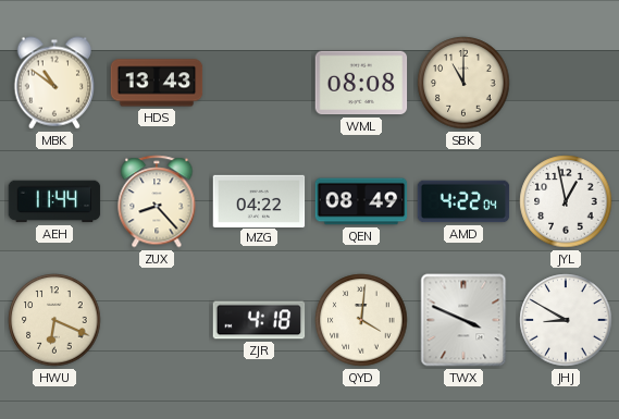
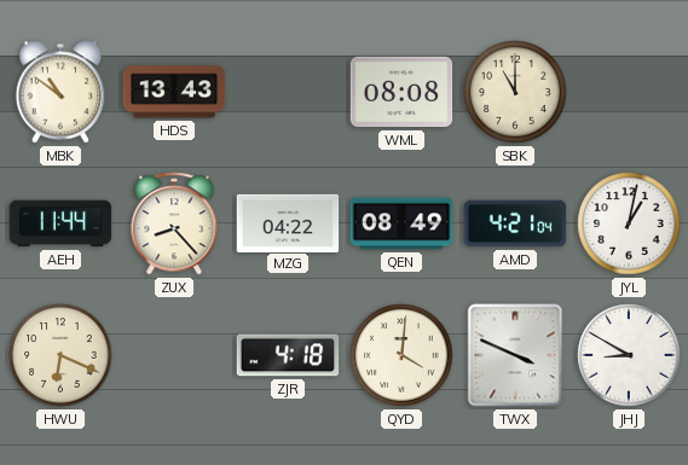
AMD: 4:22 -> 4:21 (515, 223)
JYL: 12:58 -> 1:02 (629, 223)
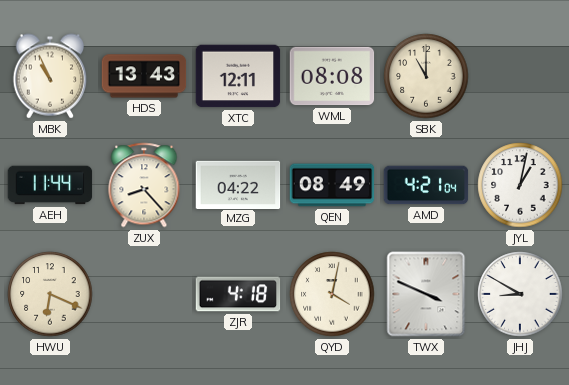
MBK: 10:51 -> 10:56 (50, 76)
XTC: none -> 12:11 (238, 76)
QYD: 4:01 -> 4:02 (332, 294)
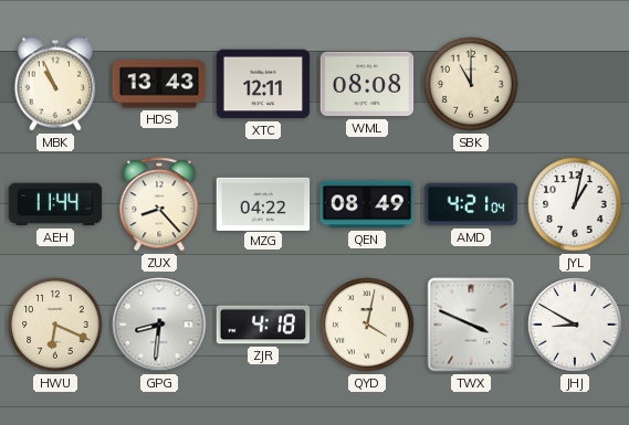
GPG: none -> 8:31 (159, 325)
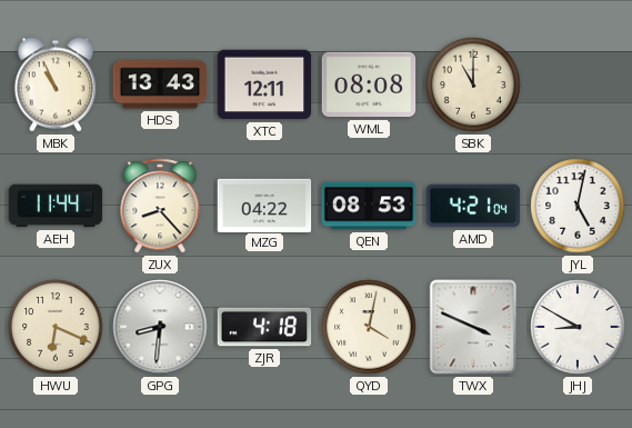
QEN: 08:49 -> 08:53 (369, 206)
JYL: 1:02 -> 5:02 (578, 206)
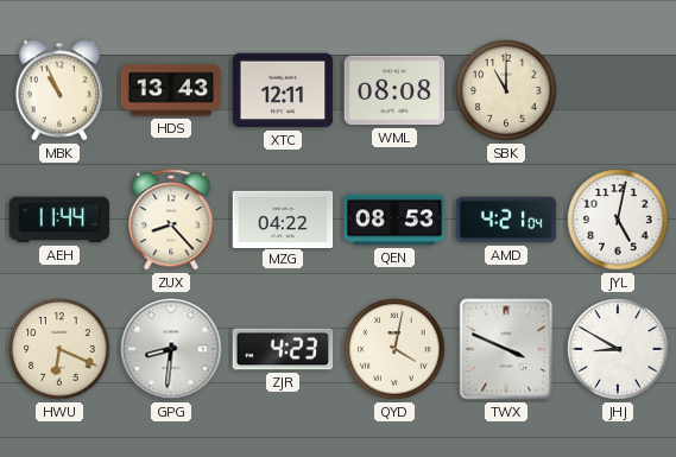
ZJR: 4:18 -> 4:23 (283, 349)
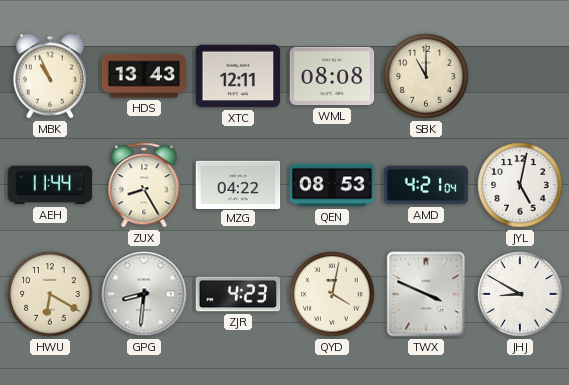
ZUX: 8:23 -> 8:25 (144, 185)
HWU: 6:19 -> 6:20 (50, 294)
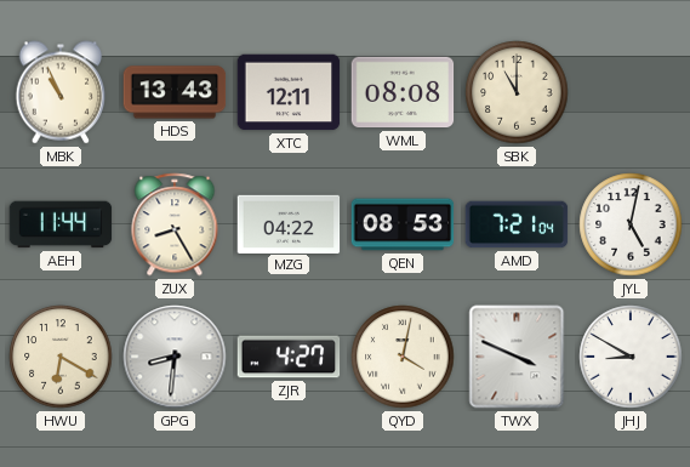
AMD: 4:21 -> 7:21 (517, 224)
ZJR: 4:23 -> 4:27 (289, 357)
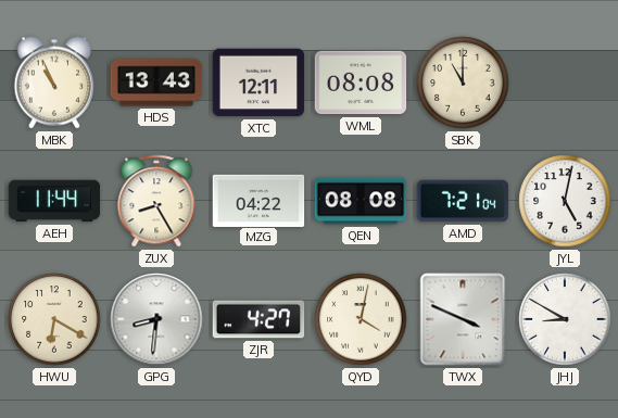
QEN: 08:53 -> 08:08 (361, 201)
